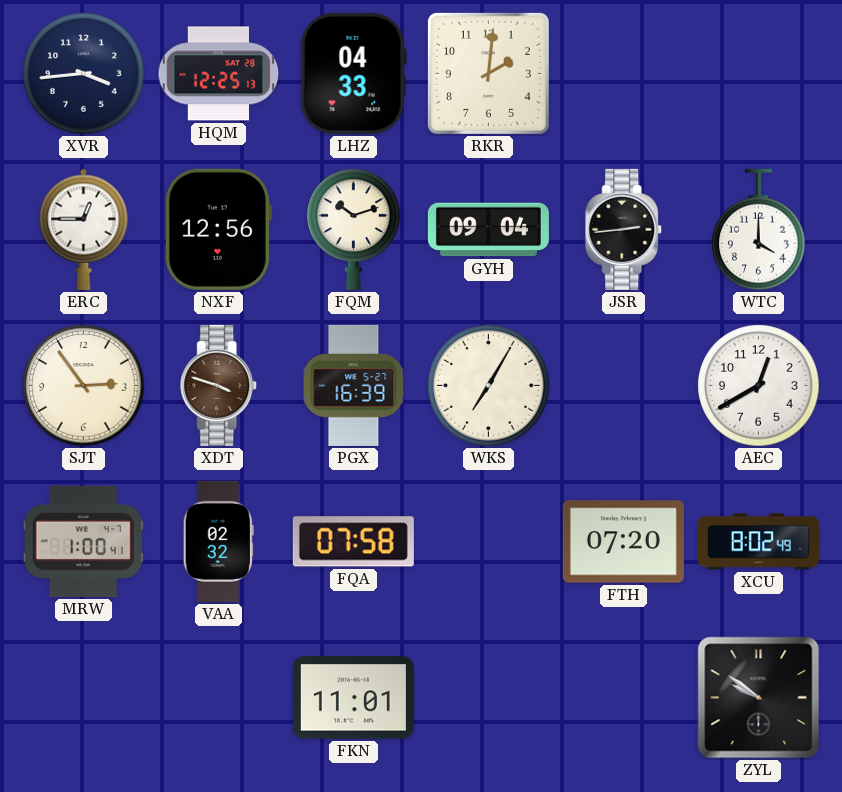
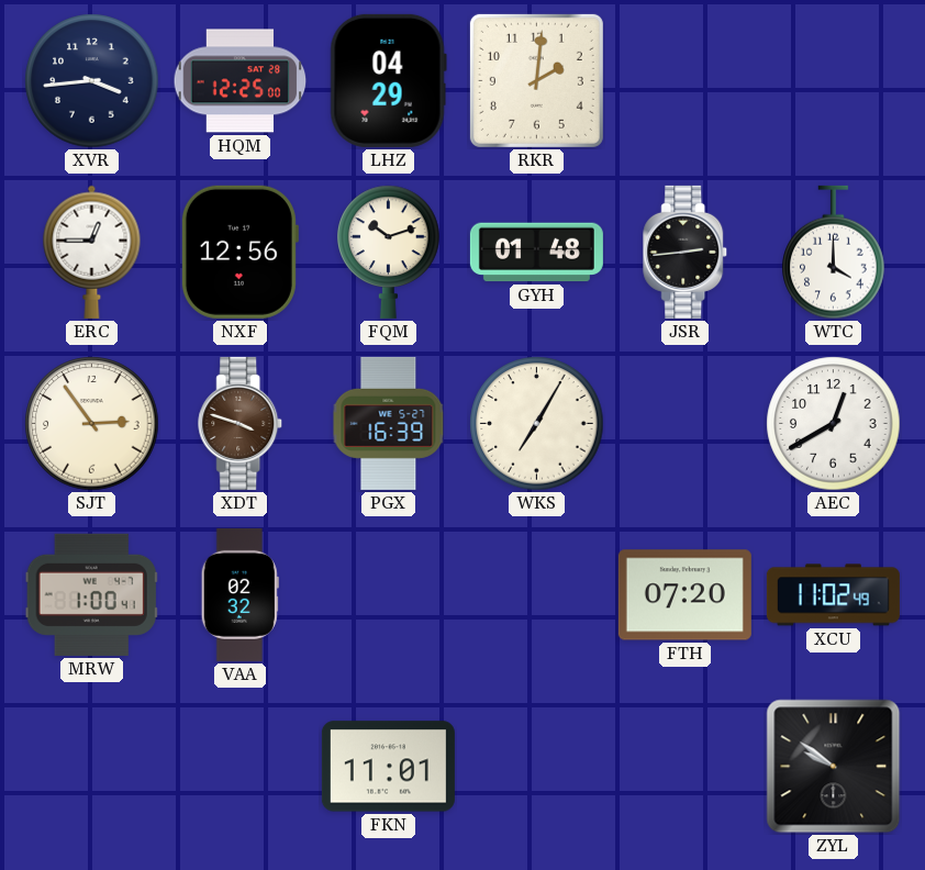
HQM: 12:25:13 -> 12:25:00 (241, 81)
LHZ: 04:33 -> 04:29 (388, 80)
GYH: 09:04 -> 01:48 (536, 253)
FQA: 07:58 -> none (353, 542)
XCU: 8:02 -> 11:02 (833, 595)
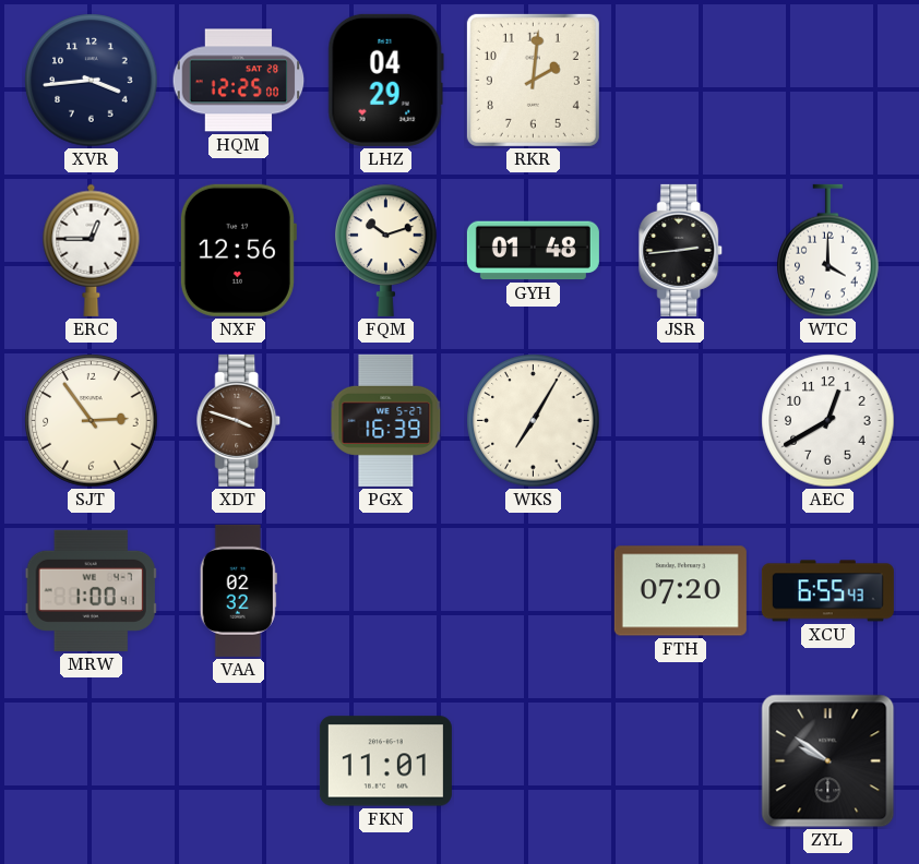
XCU: 11:02 -> 6:55 (827, 591)
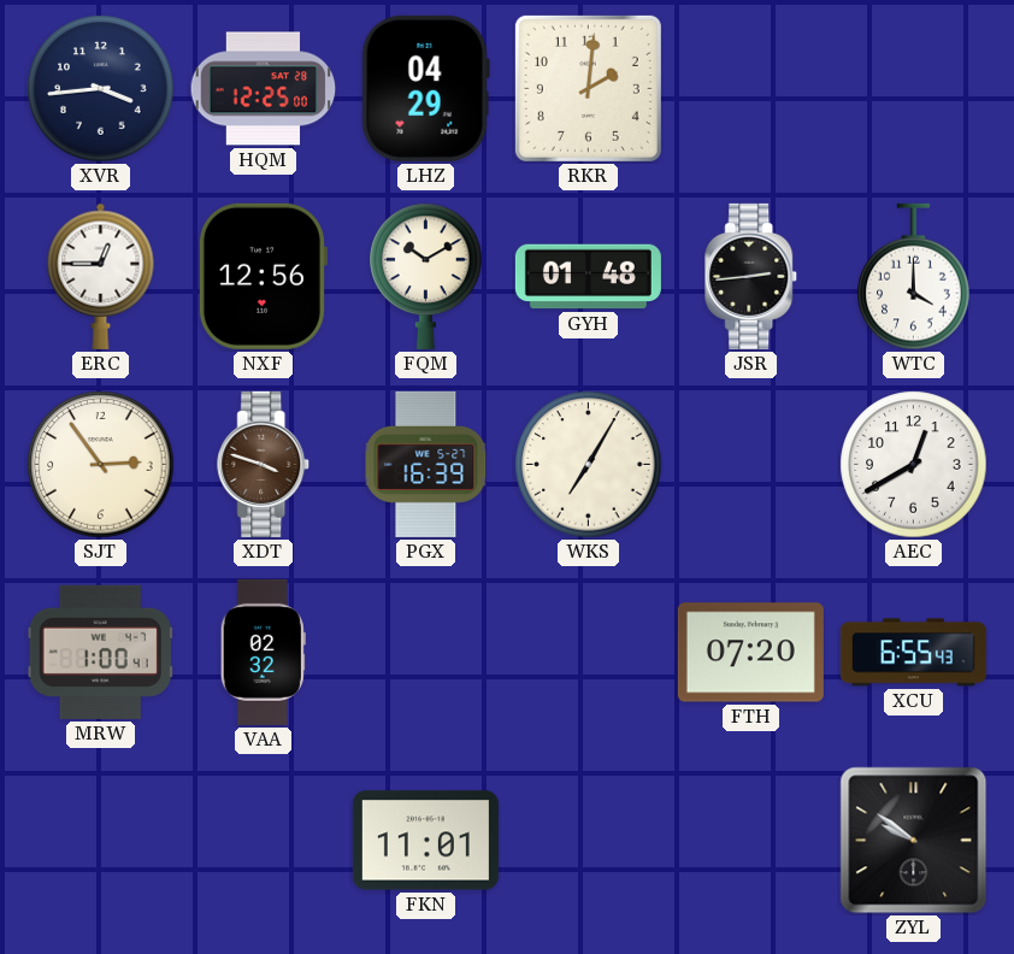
FQM: 10:12 -> 10:10 (426, 276)
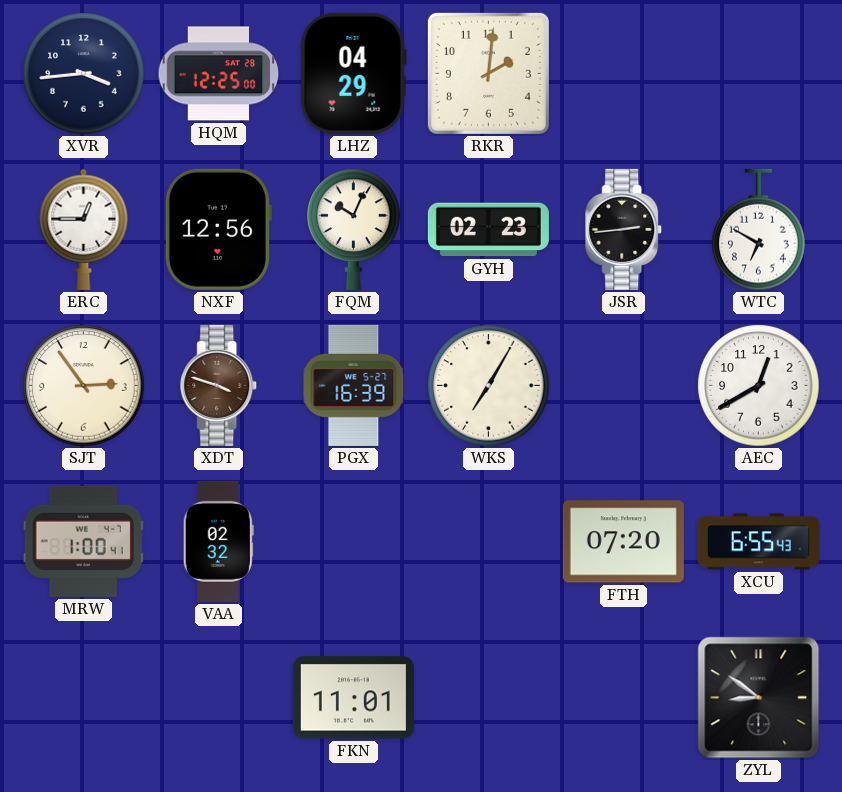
FQM: 10:10 -> 10:04 (354, 229)
GYH: 01:48 -> 02:23 (488, 230)
WTC: 4:00 -> 6:50 (759, 230)
ZYL: 9:51 -> 8:51 (759, 698)
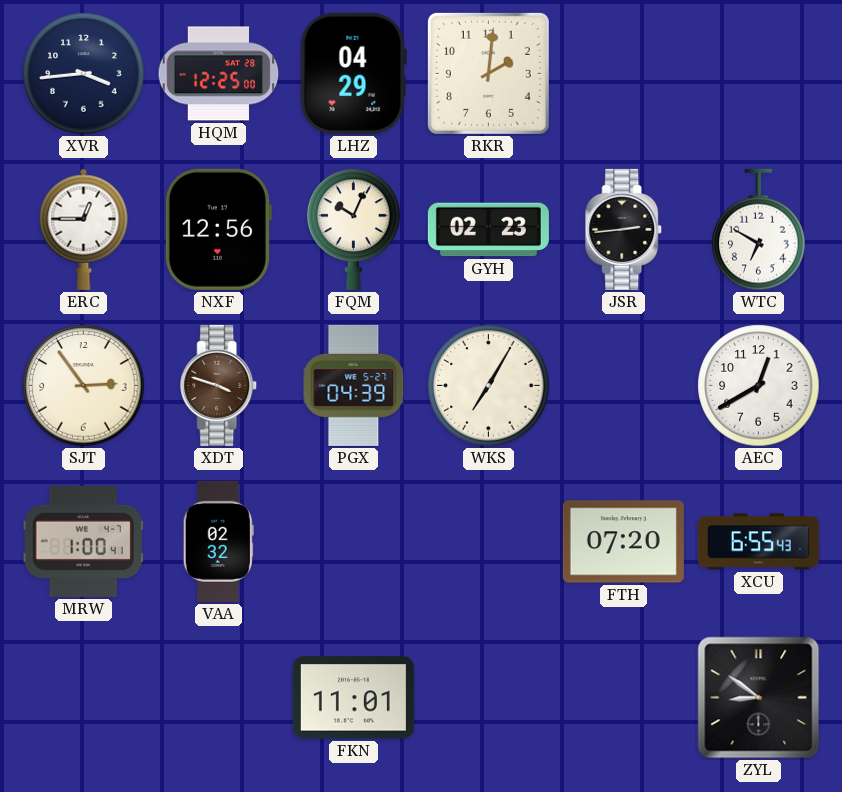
PGX: 16:39 -> 04:39 (354, 385)
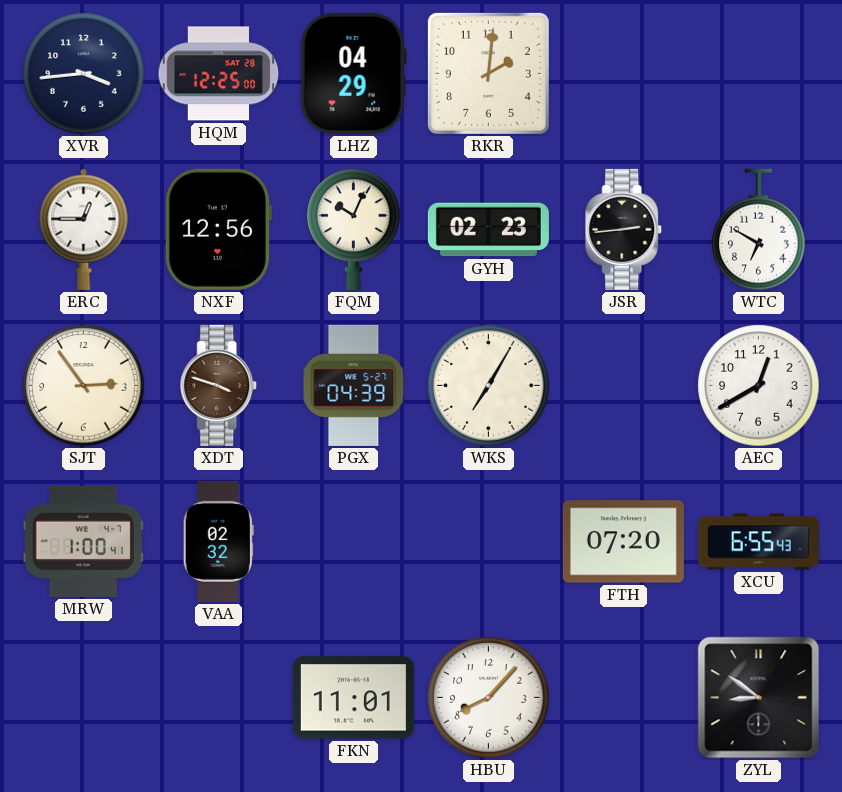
HBU: none -> 8:07 (489, 698)
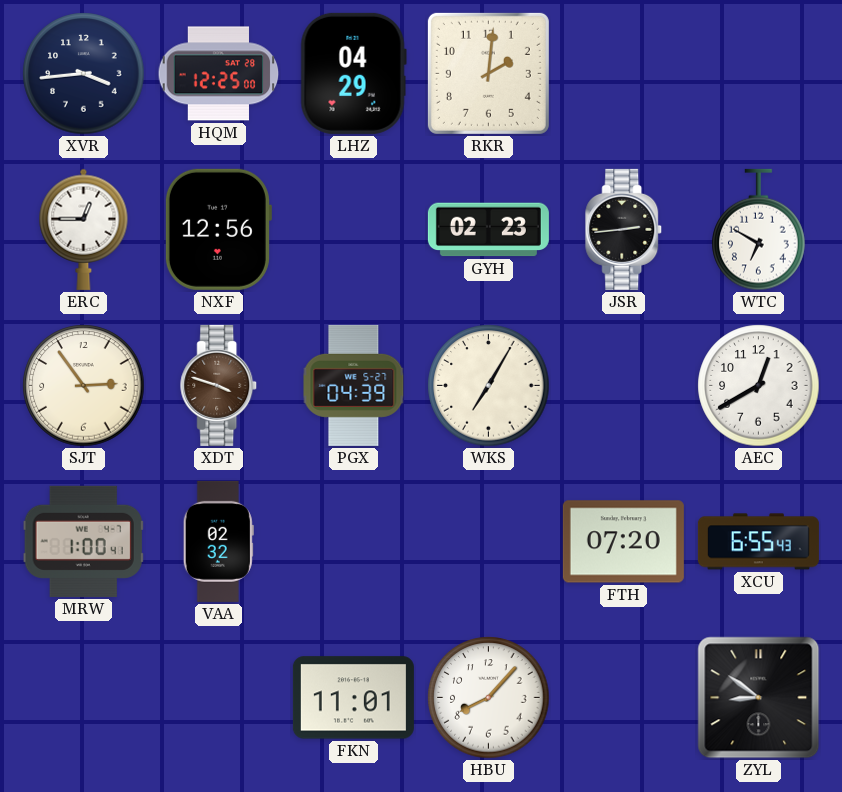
FQM: 10:04 -> none (354, 229)
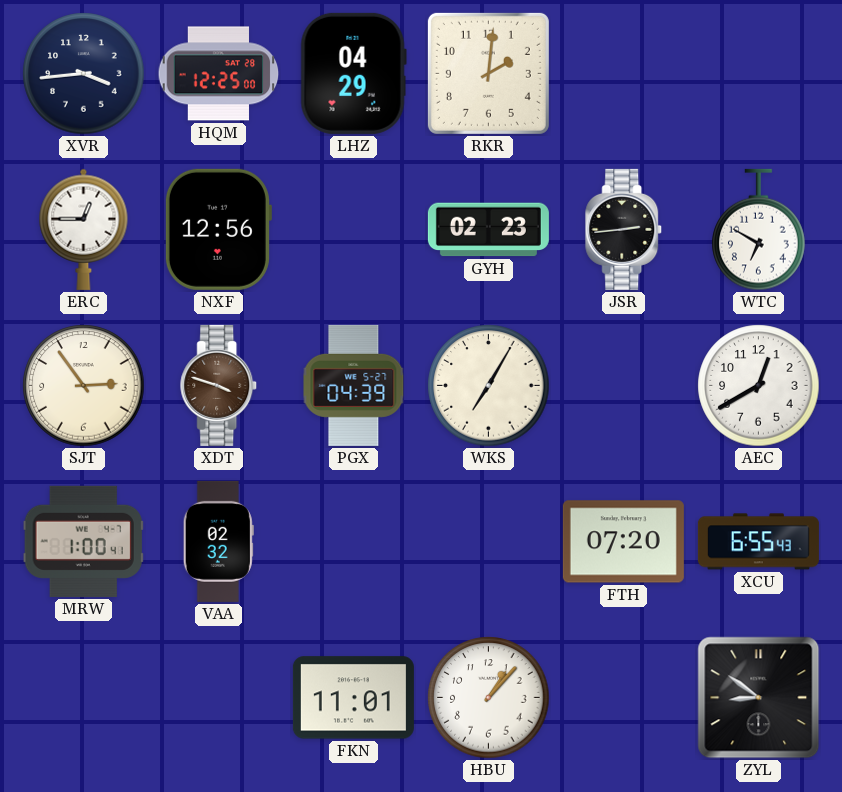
HBU: 8:07 -> 1:07 (489, 698)
